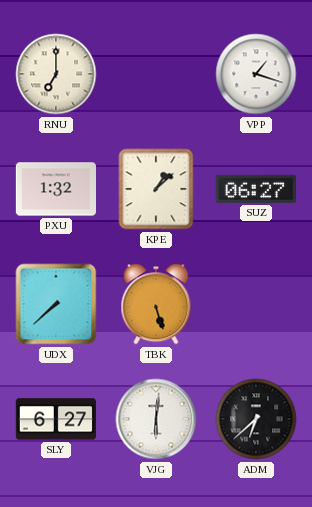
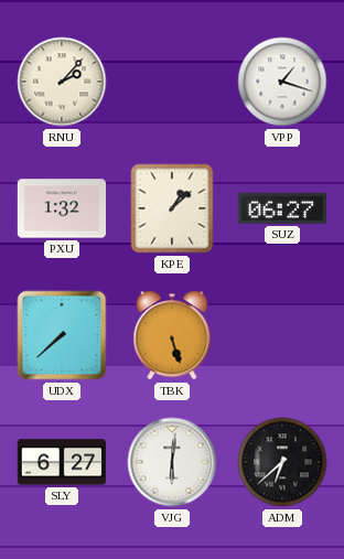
RNU: 7:00 -> 2:07 (62, 82)
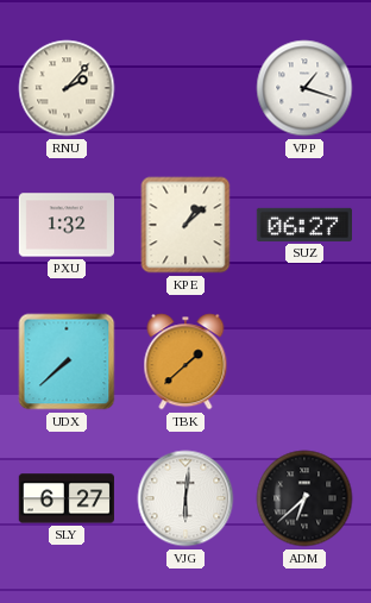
TBK: 5:27 -> 1:38 (185, 362)
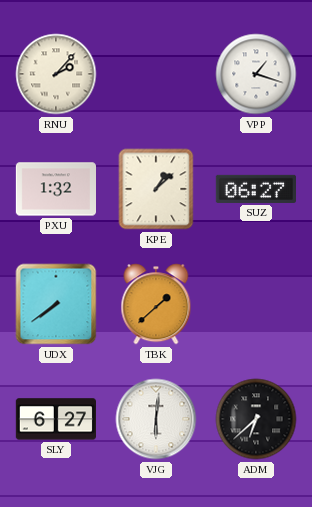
UDX: 7:38 -> 7:39 (56, 304)
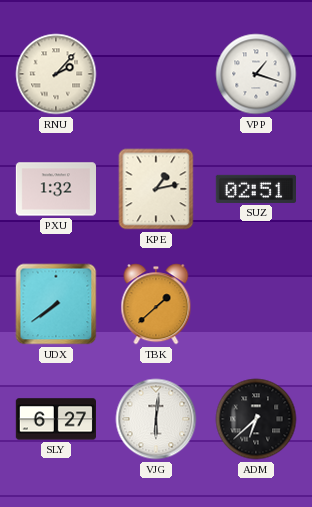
KPE: 1:08 -> 1:13 (156, 189)
SUZ: 06:27 -> 02:51 (255, 189)
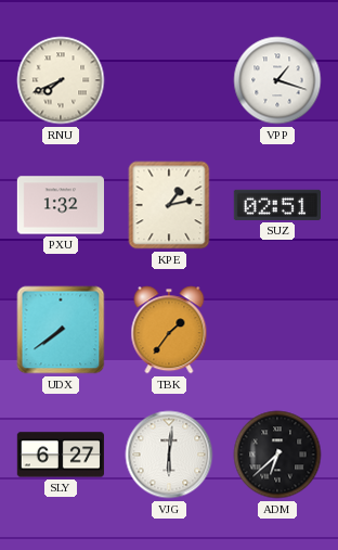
RNU: 2:07 -> 7:41 (61, 80)
TBK: 1:38 -> 1:36 (169, 330)
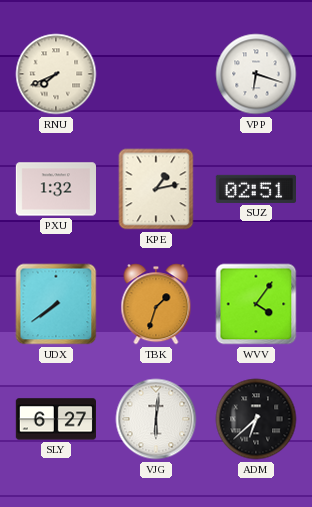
VPP: 1:18 -> 6:18 (256, 74)
TBK: 1:36 -> 1:33 (156, 304)
WVV: none -> 4:06 (256, 304)
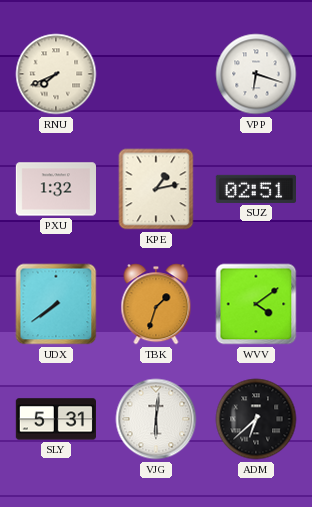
WVV: 4:06 -> 4:09 (256, 304)
SLY: 6:27 -> 5:31 (55, 419)
